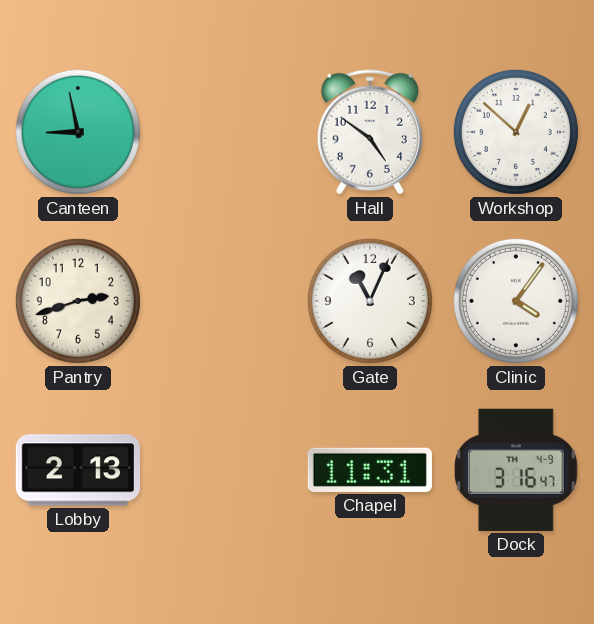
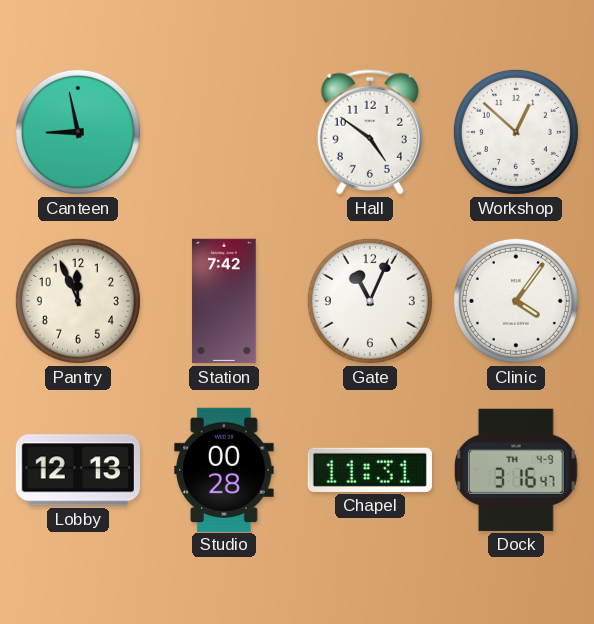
Pantry: 2:42 -> 11:56 (78, 301)
Station: none -> 7:42 (224, 301)
Lobby: 2:13 -> 12:13 (77, 470)
Studio: none -> 00:28 (224, 469)
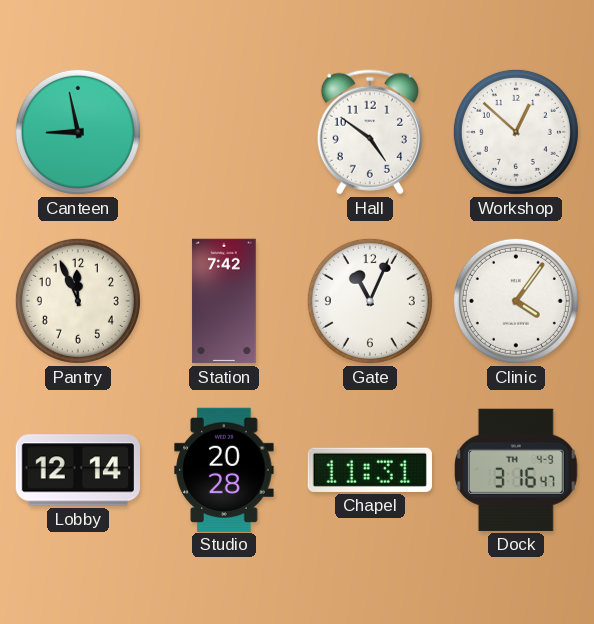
Lobby: 12:13 -> 12:14 (77, 470)
Studio: 00:28 -> 20:28 (224, 469)
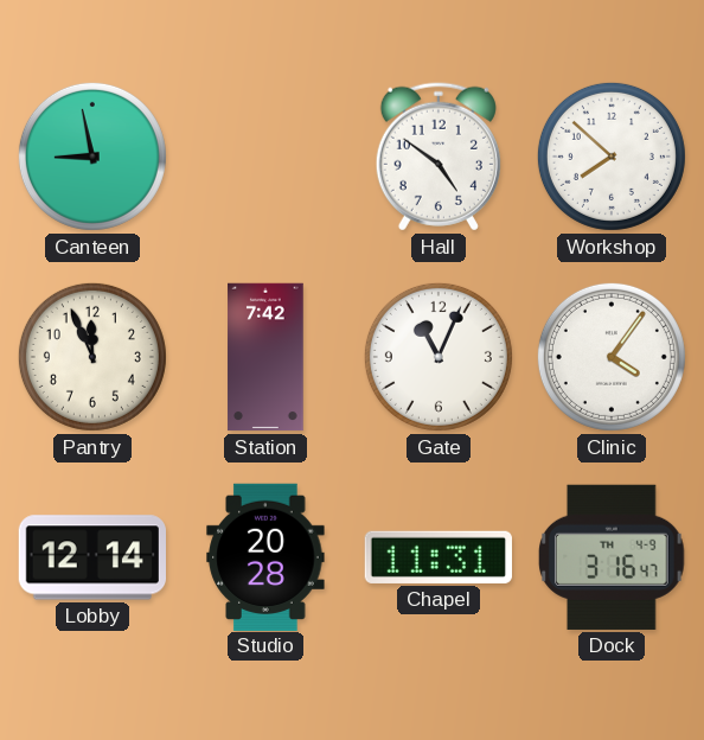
Workshop: 12:52 -> 7:52 (612, 157)
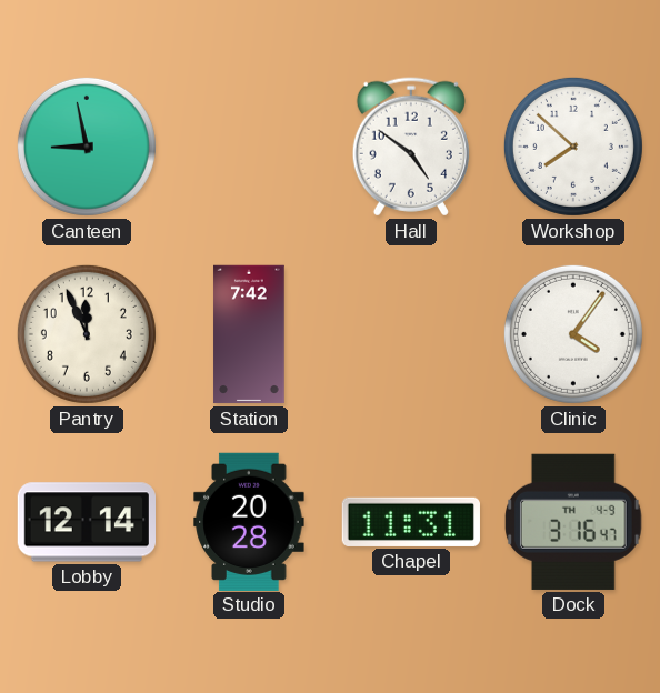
Gate: 11:04 -> none (439, 357)
